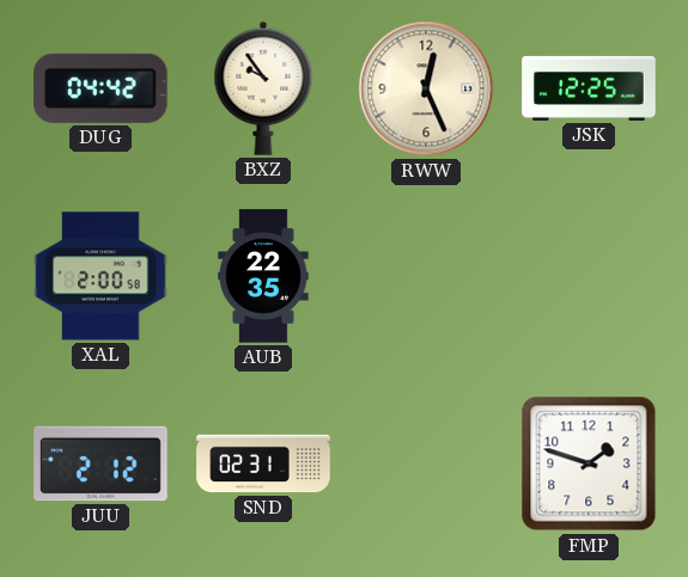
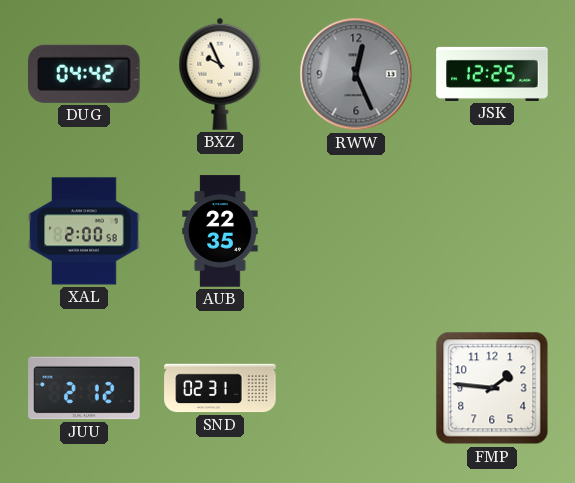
BXZ: 9:54 -> 9:56 (220, 74)
RWW dial: cream -> grey (356, 74)
FMP: 1:48 -> 1:46 (492, 388)
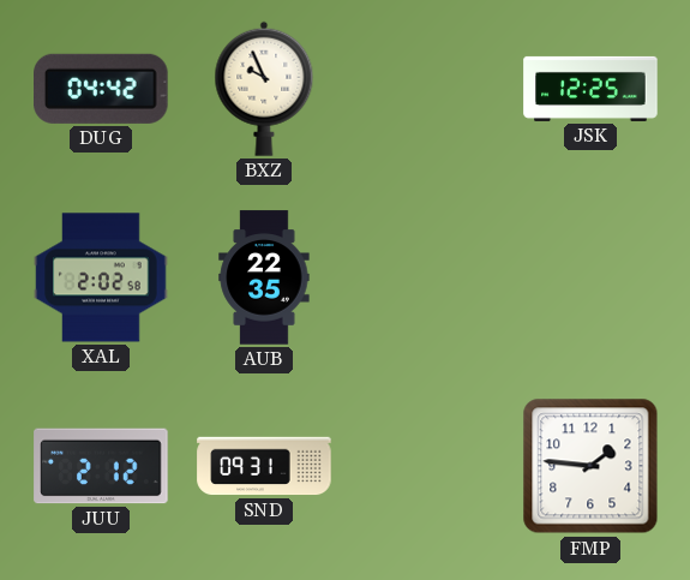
RWW: 12:26 -> none (356, 74)
XAL: 2:00 -> 2:02 (101, 277)
SND: 02:31 -> 09:31 (264, 466)
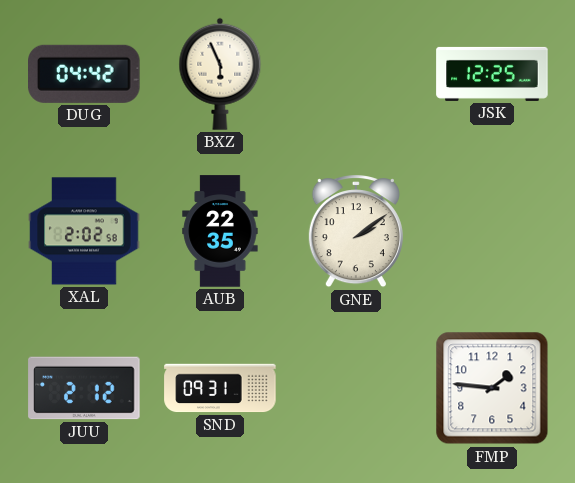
BXZ: 9:56 -> 5:56 (220, 74)
GNE: none -> 2:09 (356, 232)
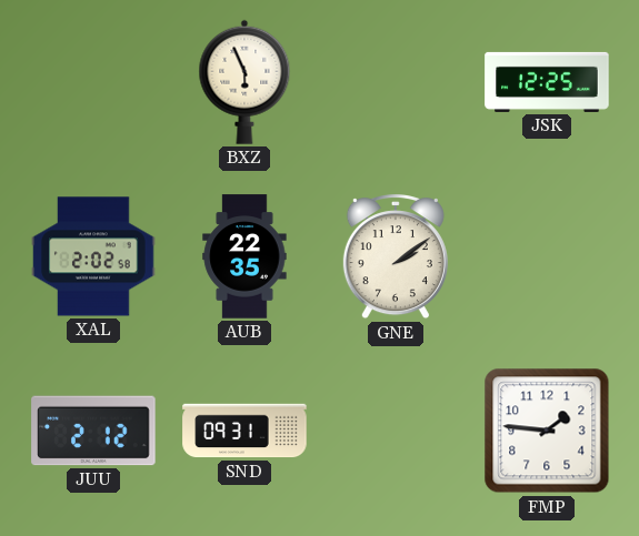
DUG: 04:42 -> none (85, 74)
